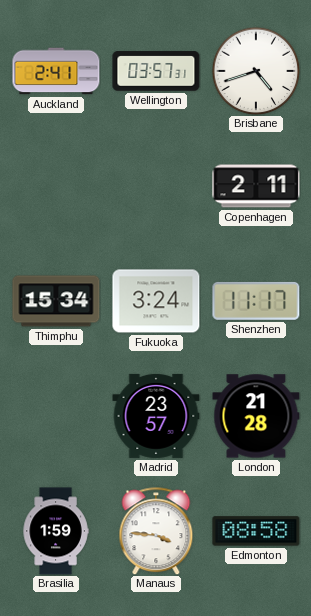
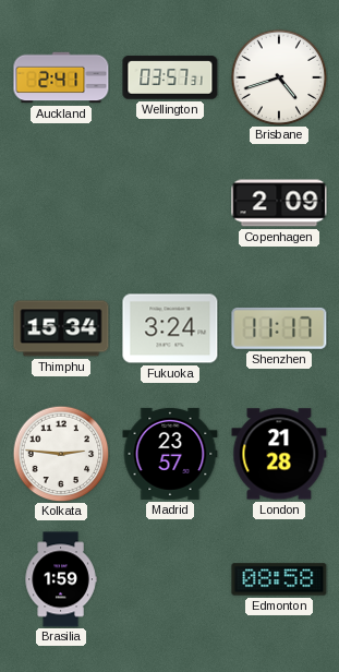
Copenhagen: 2:11 -> 2:09 (279, 203)
Kolkata: none -> 2:46 (61, 454)
Manaus: 3:46 -> none (156, 531)
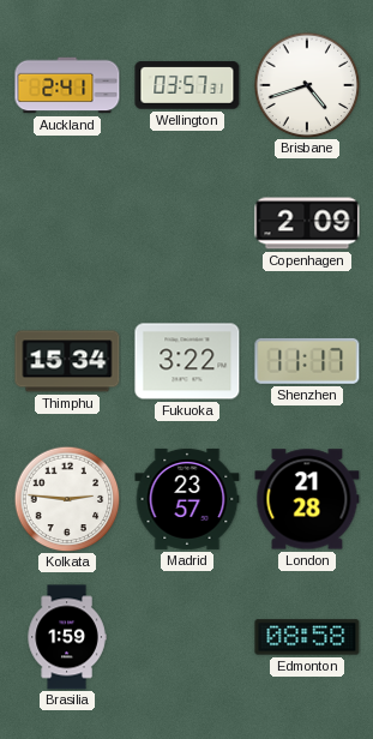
Fukuoka: 3:24 -> 3:22 (187, 361)
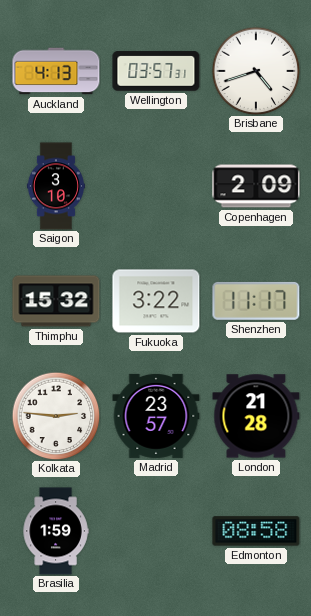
Auckland: 2:41 -> 4:13 (56, 71)
Saigon: none -> 3:10 (55, 186)
Thimphu: 15:34 -> 15:32 (56, 301)
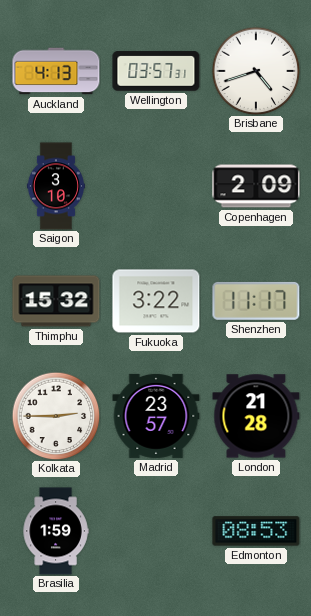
Kolkata: 2:46 -> 2:45 (56, 416)
Edmonton: 08:58 -> 08:53 (256, 531)
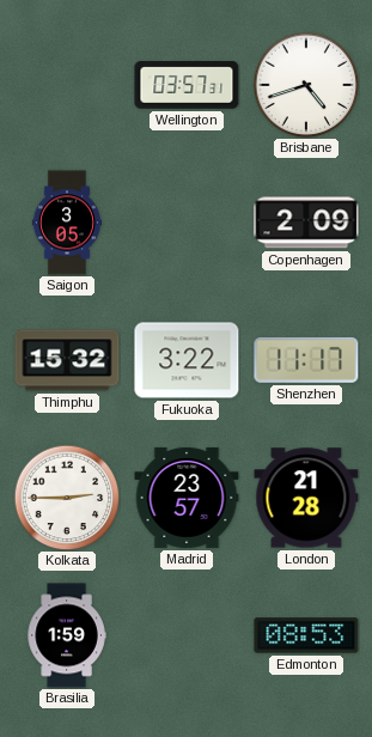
Auckland: 4:13 -> none (56, 71)
Saigon: 3:10 -> 3:05 (66, 223)
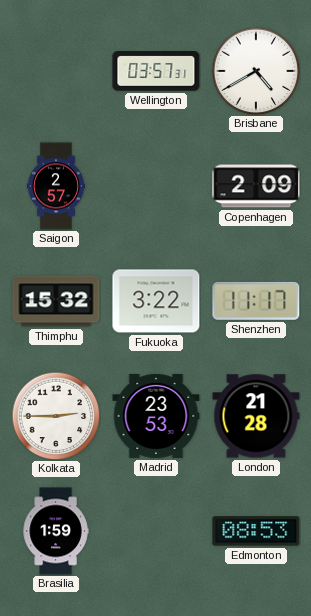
Brisbane: 4:42 -> 4:40 (256, 71)
Saigon: 3:05 -> 2:57 (55, 186)
Madrid: 23:57 -> 23:53 (156, 416)
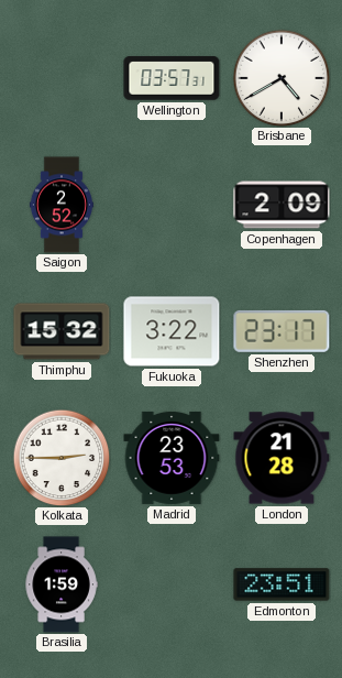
Saigon: 2:57 -> 2:52 (60, 205)
Shenzhen: 11:17 -> 23:17 (282, 331)
Edmonton: 08:53 -> 23:51 (282, 584)
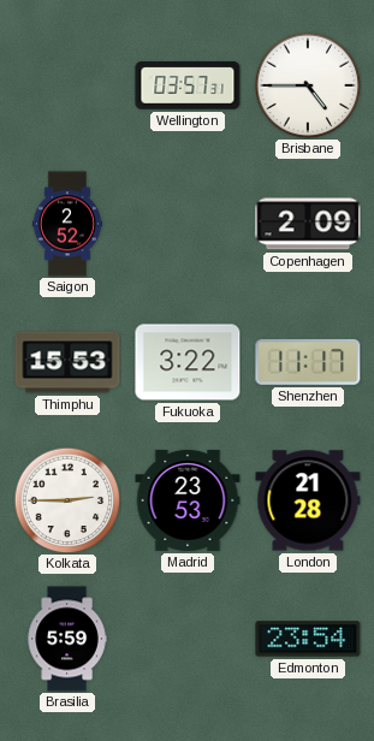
Brisbane: 4:40 -> 4:45 (308, 85)
Thimphu: 15:32 -> 15:53 (67, 362)
Shenzhen: 23:17 -> 11:17 (308, 362)
Brasilia: 1:59 -> 5:59 (67, 639)
Edmonton: 23:51 -> 23:54 (308, 639)
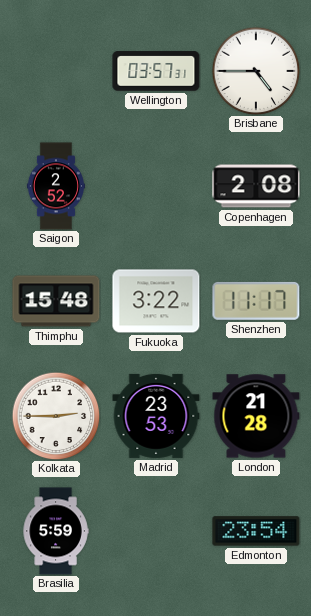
Copenhagen: 2:09 -> 2:08 (256, 186)
Thimphu: 15:53 -> 15:48 (56, 301)
